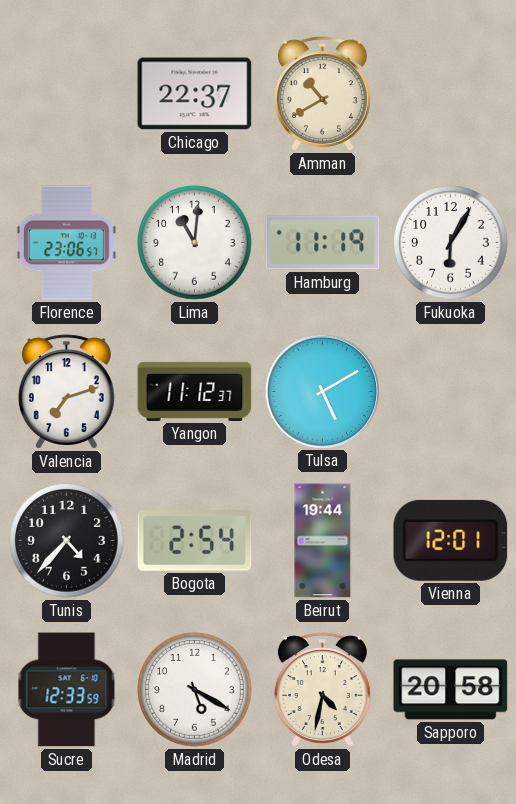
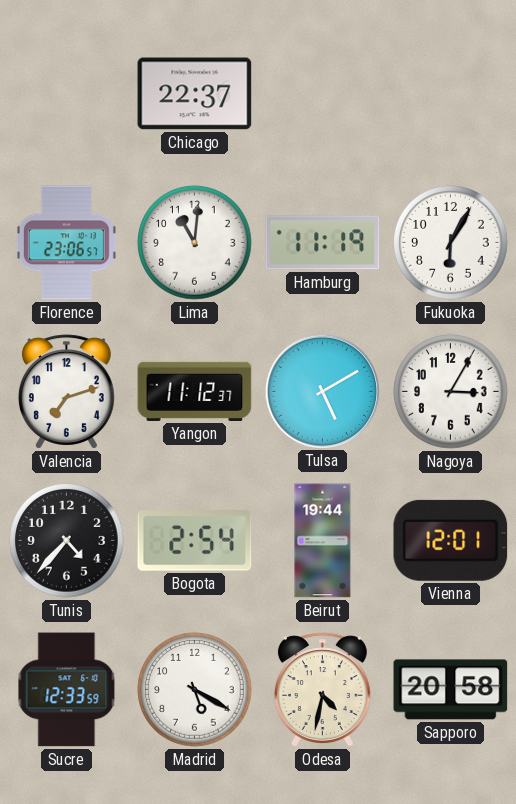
Amman: 10:40 -> none (322, 94)
Nagoya: none -> 3:05 (451, 392)
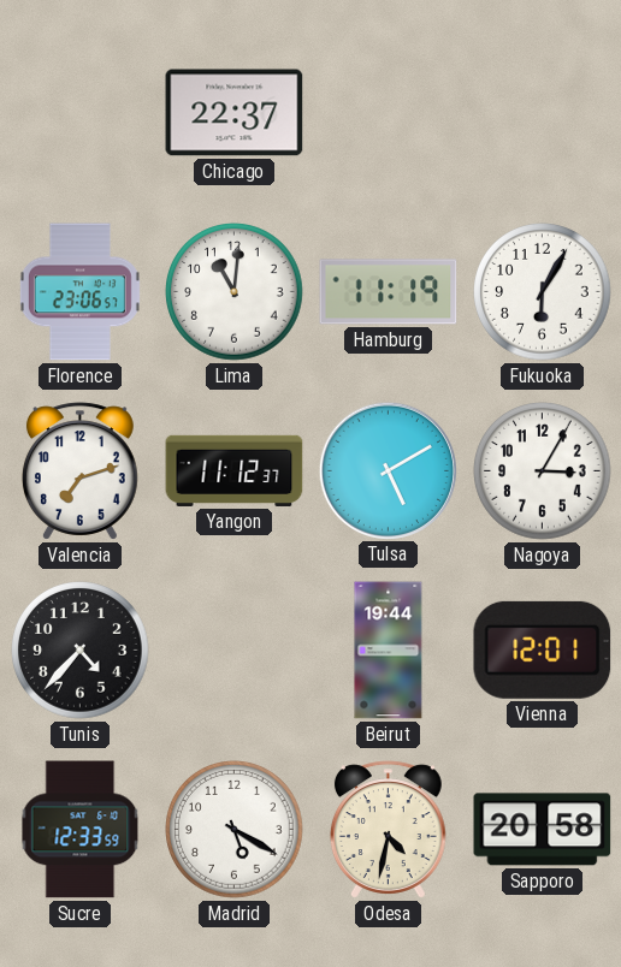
Bogota: 2:54 -> none (195, 541)
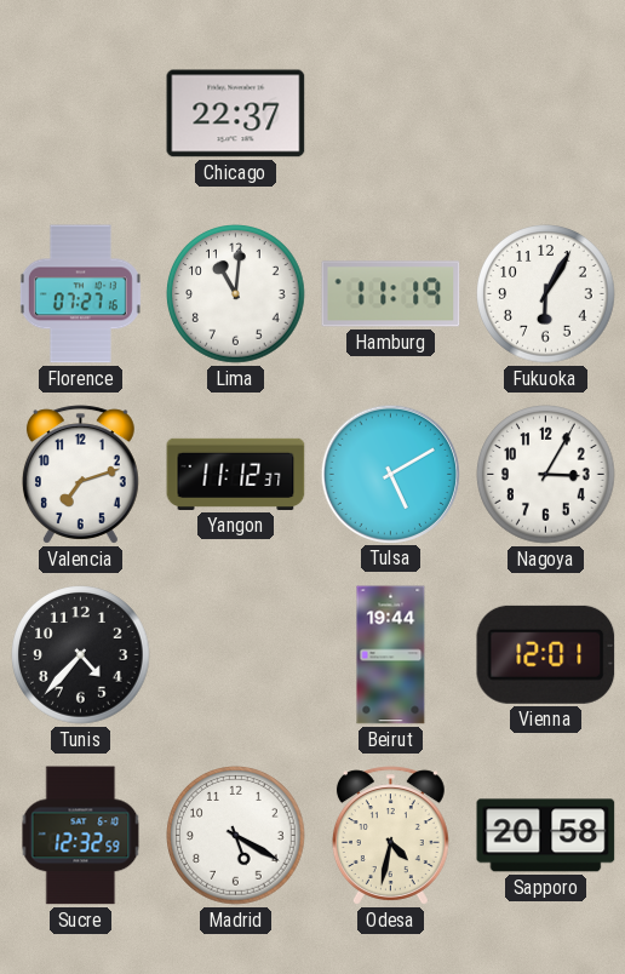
Florence: 23:06 -> 07:27 (80, 294)
Sucre: 12:33 -> 12:32 (81, 836)
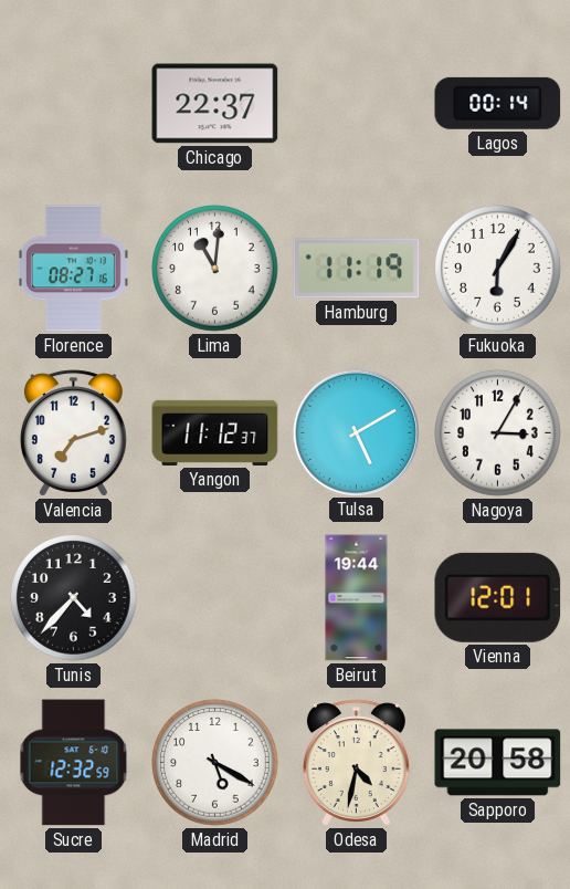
Lagos: none -> 00:14 (498, 103)
Florence: 07:27 -> 08:27 (73, 269)
